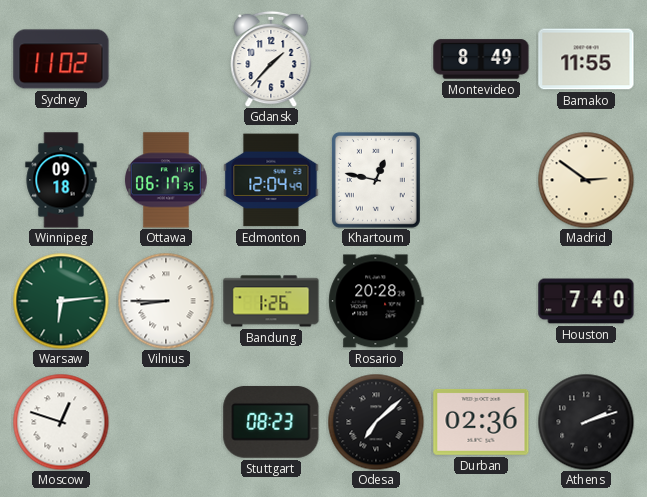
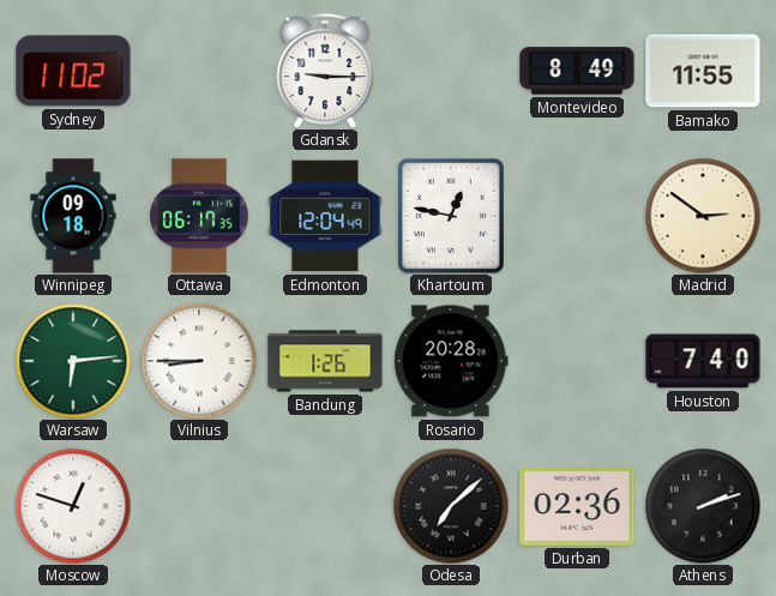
Gdansk: 1:37 -> 9:15 (325, 71)
Stuttgart: 08:23 -> none (271, 422)
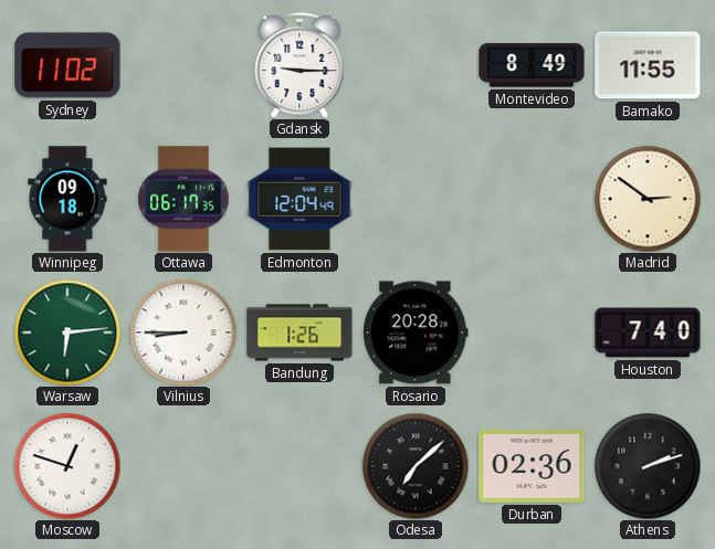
Khartoum: 12:47 -> none (451, 216)
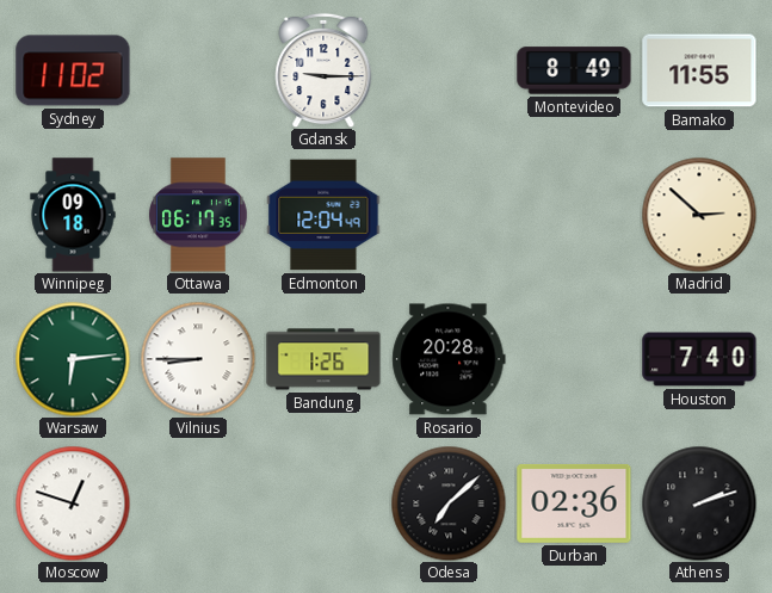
Madrid: 2:51 -> 2:52 (699, 215)
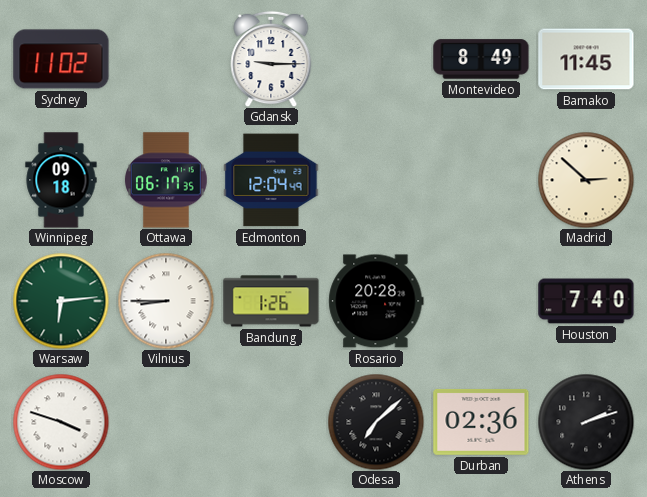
Bamako: 11:55 -> 11:45 (586, 59)
Moscow: 12:48 -> 3:48 (61, 422)
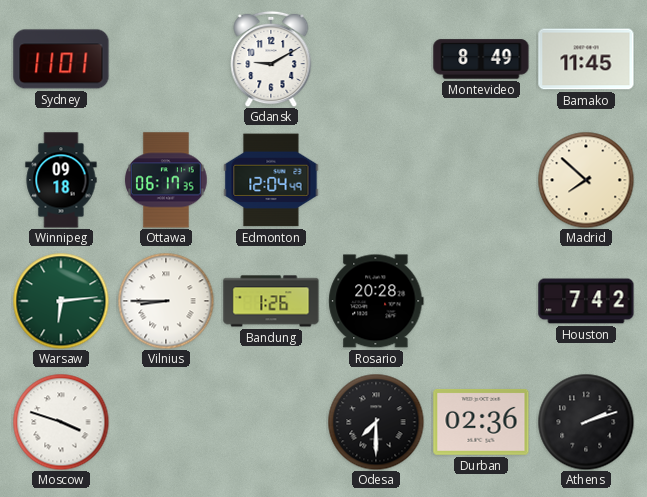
Sydney: 11:02 -> 11:01 (61, 59)
Gdansk: 9:15 -> 9:10 (271, 59)
Madrid: 2:52 -> 7:52 (586, 180)
Houston: 7:40 -> 7:42 (586, 301)
Odesa: 7:08 -> 7:30 (376, 422)
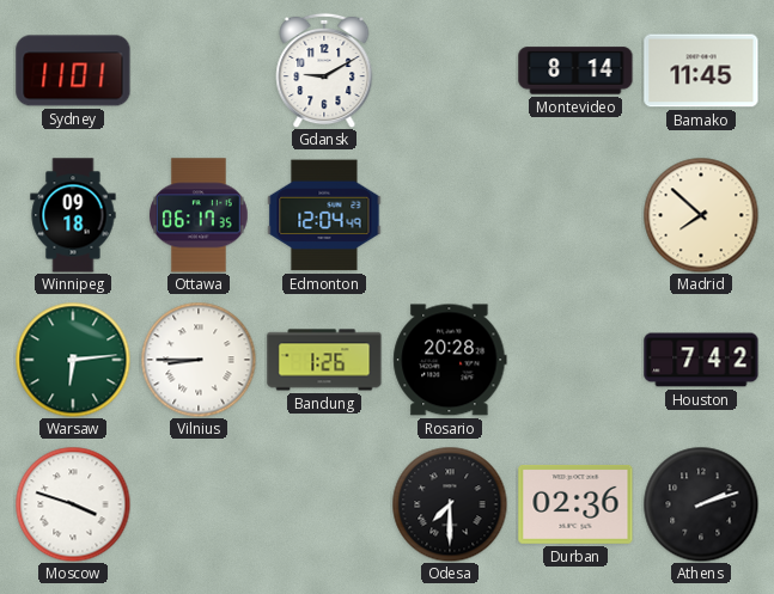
Montevideo: 8:49 -> 8:14 (575, 71)
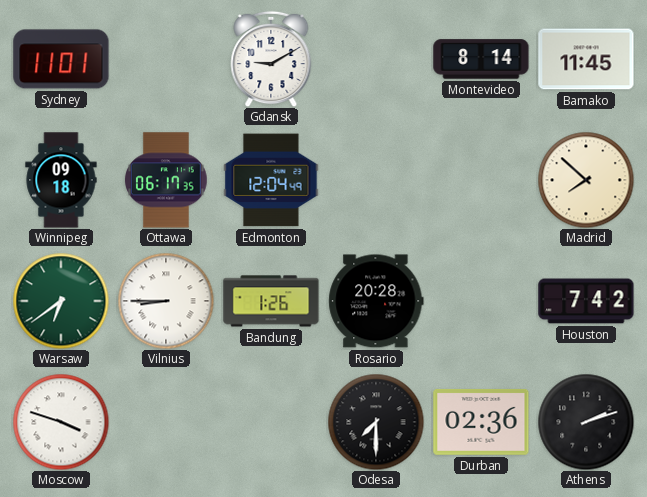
Warsaw: 6:14 -> 6:39 (61, 301)
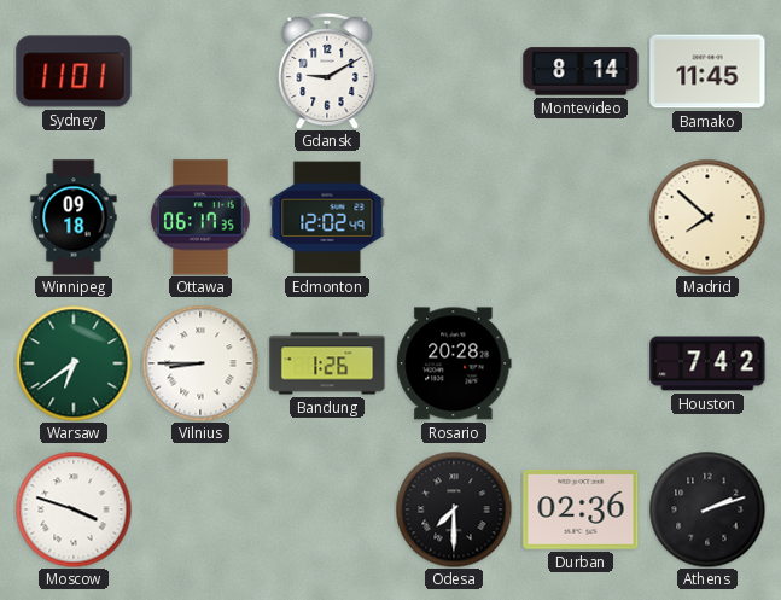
Edmonton: 12:04 -> 12:02 (327, 217)
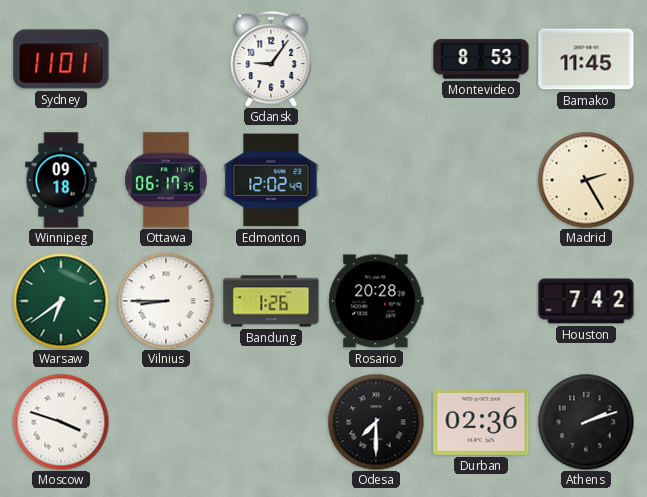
Gdansk: 9:10 -> 9:06 (271, 59)
Montevideo: 8:14 -> 8:53 (481, 59)
Madrid: 7:52 -> 2:25 (586, 180)
